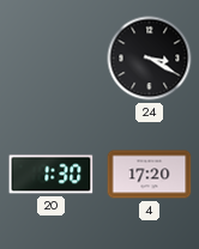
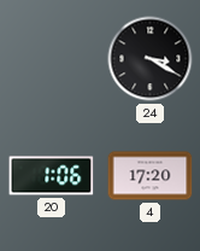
20: 1:30 -> 1:06 (52, 176)
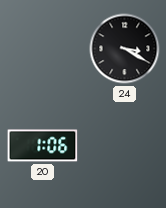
4: 17:20 -> none (151, 176)
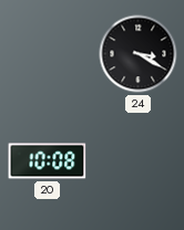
20: 1:06 -> 10:08 (48, 161)
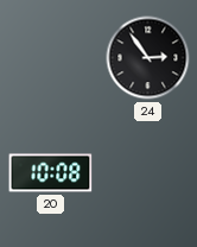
24: 3:20 -> 2:54 (148, 58)
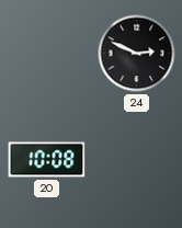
24: 2:54 -> 2:49 (137, 54)
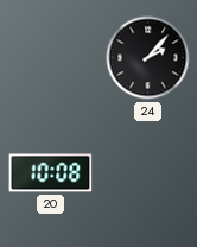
24: 2:49 -> 2:07 (148, 58)
